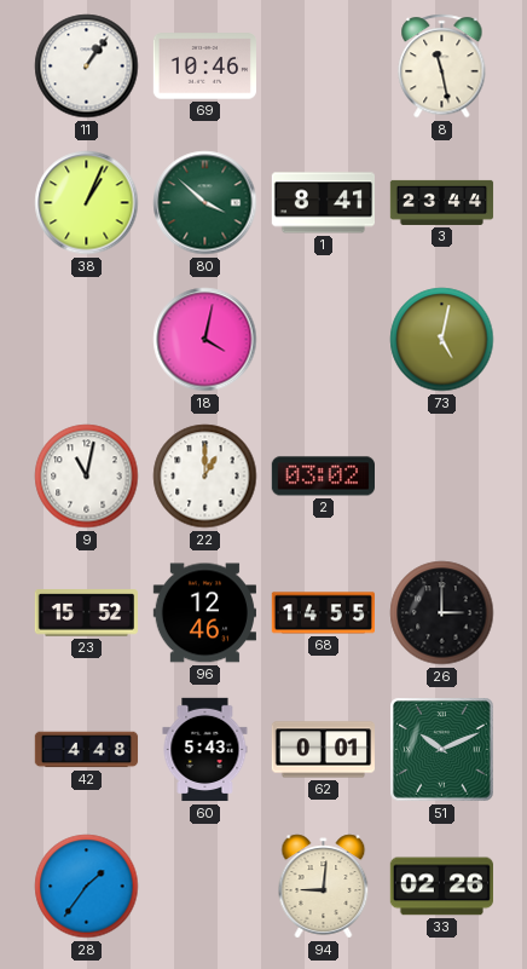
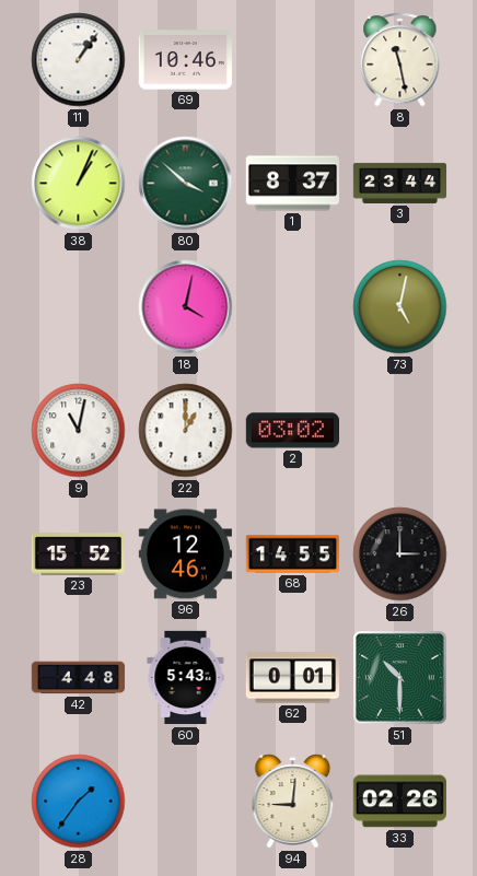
1: 8:41 -> 8:37 (292, 184)
51: 10:11 -> 10:30 (400, 678)
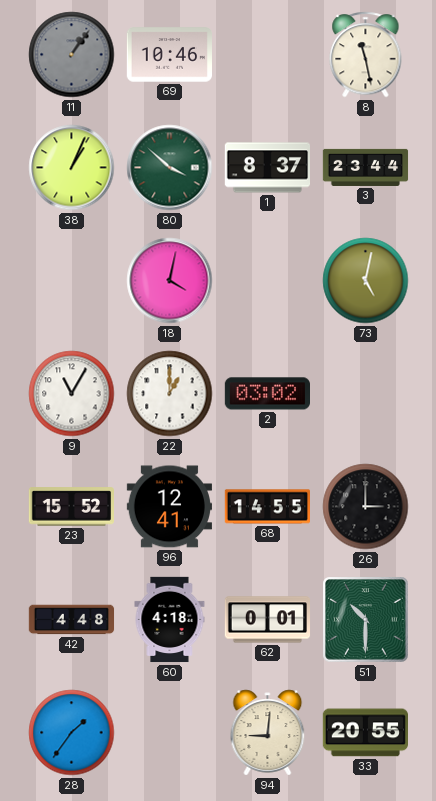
11 dial: white -> grey (72, 55)
9: 11:02 -> 11:05 (72, 394)
96: 12:46 -> 12:41 (169, 507)
60: 5:43 -> 4:18 (170, 620)
33: 02:26 -> 20:55 (365, 733)
